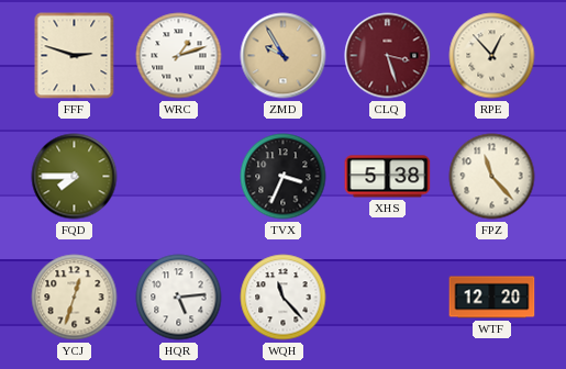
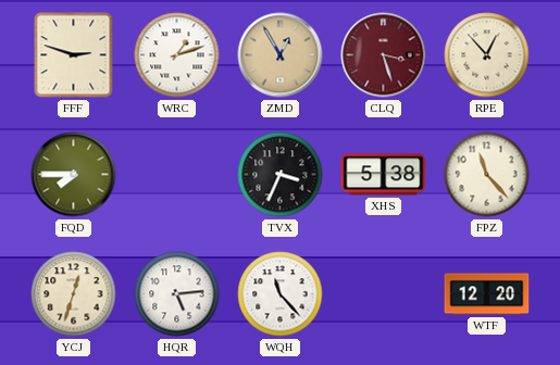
ZMD: 9:55 -> 12:55 (281, 55)
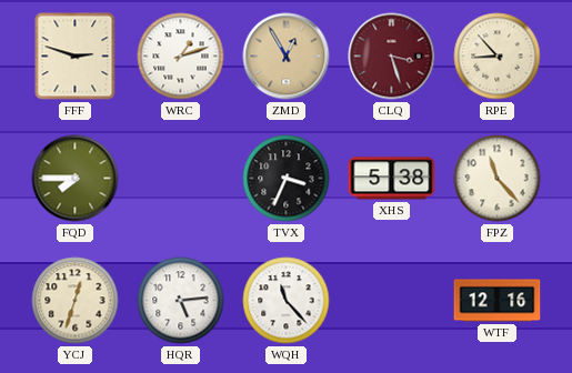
RPE: 12:53 -> 8:53 (498, 57)
WTF: 12:20 -> 12:16 (498, 301)
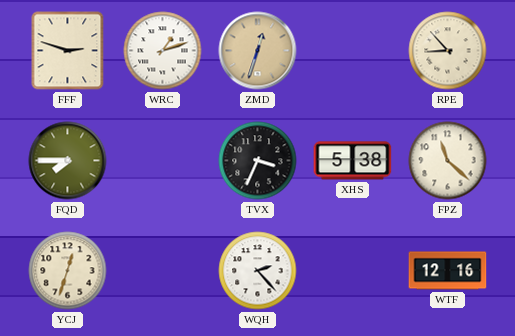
ZMD: 12:55 -> 12:33 (258, 51)
CLQ: 3:27 -> none (392, 57)
FPZ: 11:23 -> 11:22 (448, 161)
HQR: 5:14 -> none (181, 301)
WQH: 11:23 -> 2:23 (258, 271)
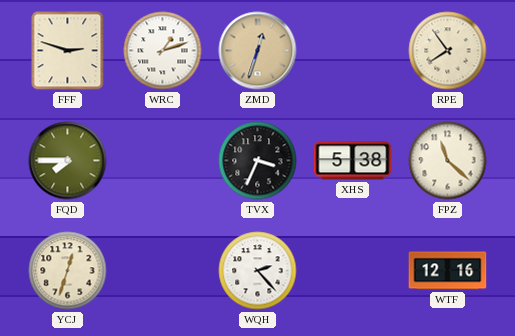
RPE: 8:53 -> 7:54 (448, 51)
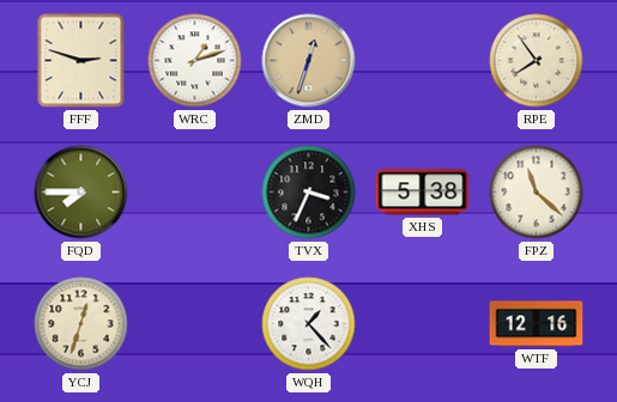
WQH: 2:23 -> 1:23 (309, 324)
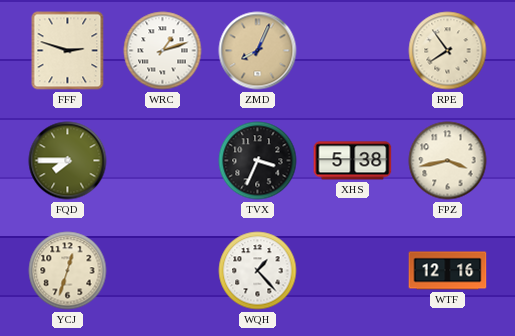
ZMD: 12:33 -> 8:04 (258, 51)
FPZ: 11:22 -> 3:43 (448, 161)
